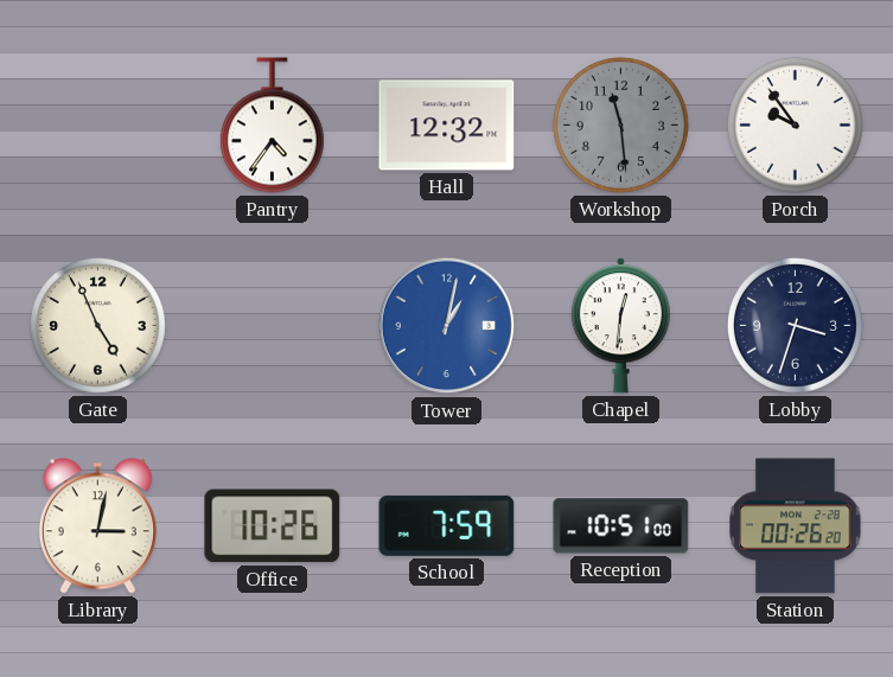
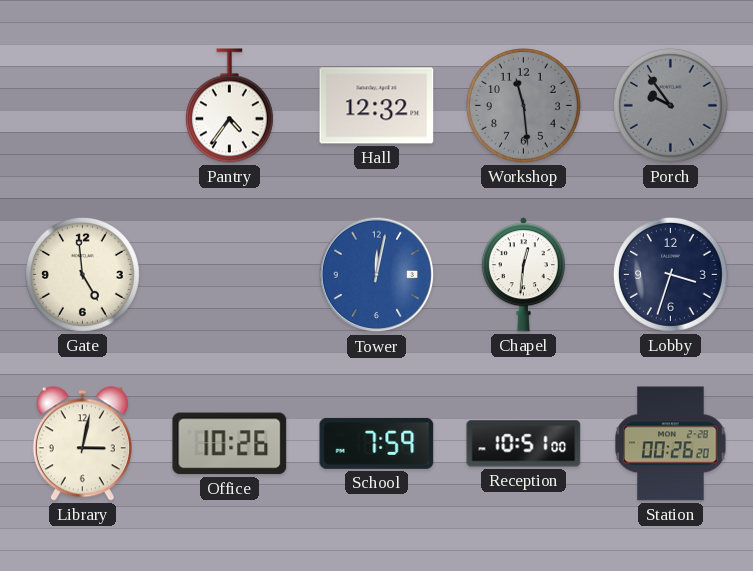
Porch dial: white -> grey (670, 105)
Gate: 4:56 -> 4:59 (82, 274)
Tower: 1:02 -> 12:02 (377, 275)
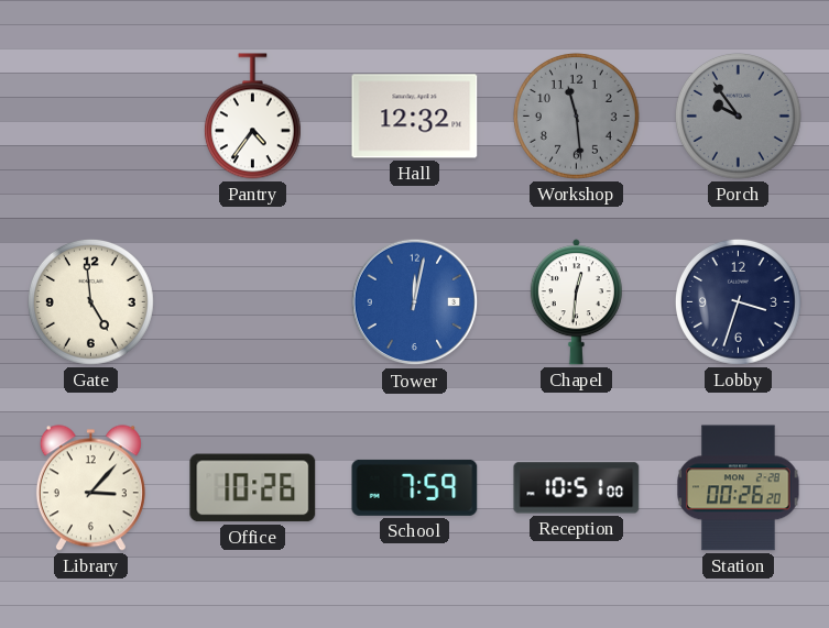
Library: 3:02 -> 3:07 (90, 488)
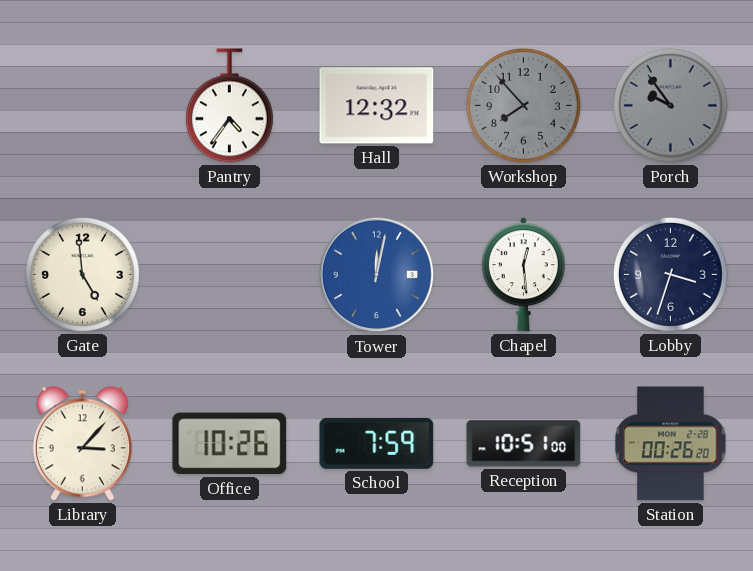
Workshop: 11:29 -> 7:53 (523, 105)
Chapel: 12:31 -> 12:29 (523, 275)
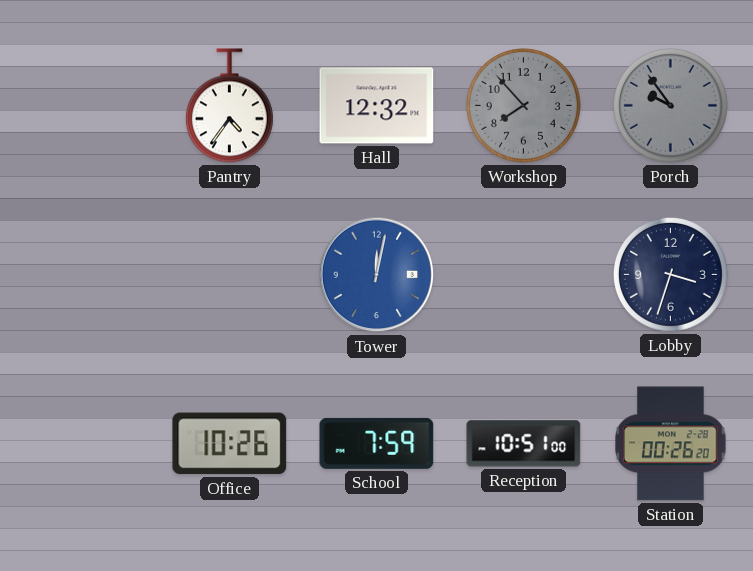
Gate: 4:59 -> none (82, 274)
Chapel: 12:29 -> none (523, 275)
Library: 3:07 -> none (82, 444)
